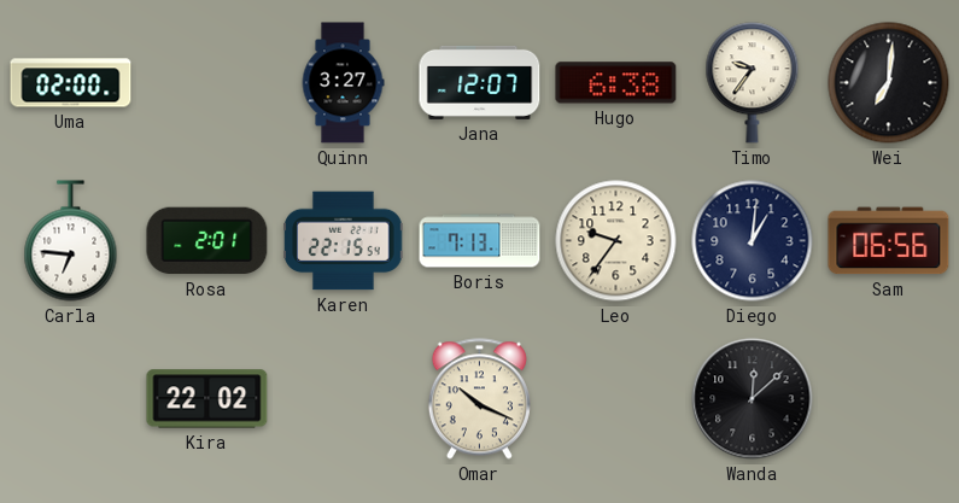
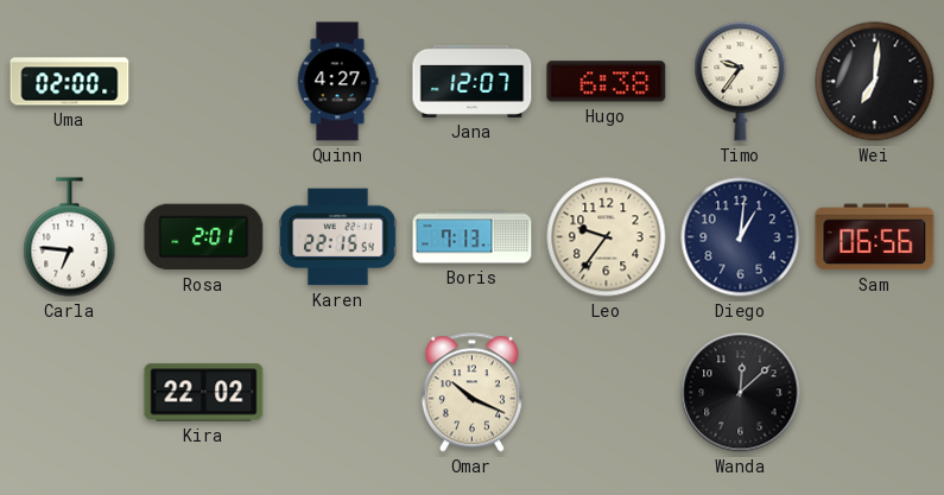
Quinn: 3:27 -> 4:27 (337, 82)
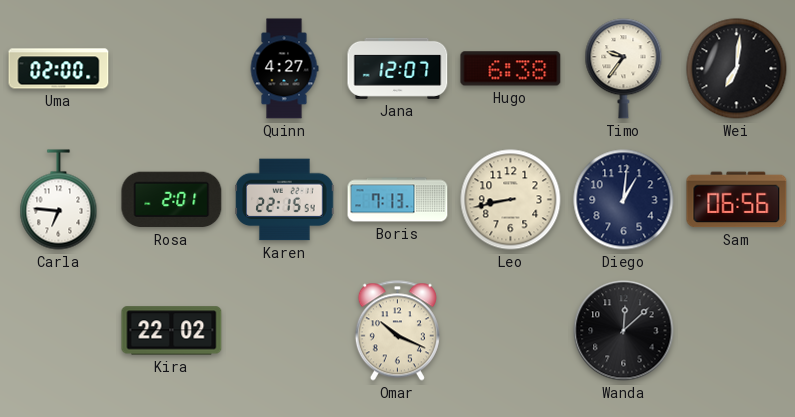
Leo: 9:36 -> 8:43 (511, 200)
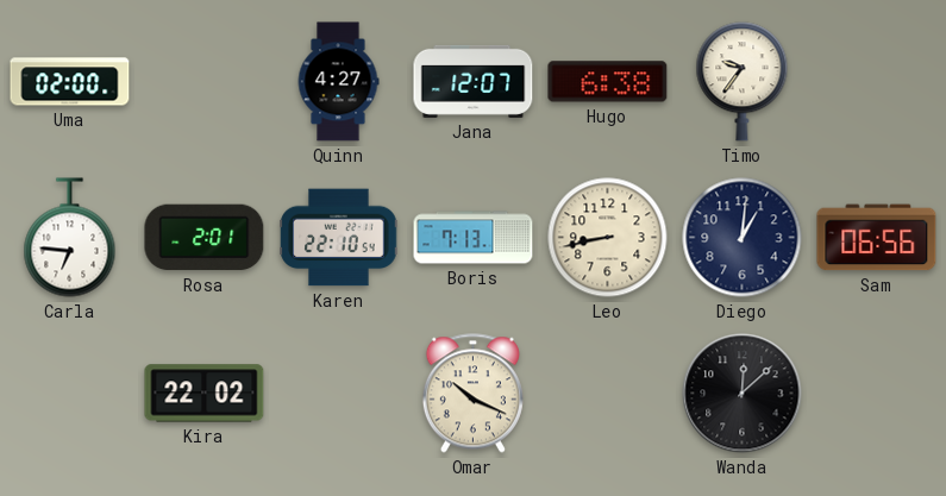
Wei: 7:01 -> none (737, 69)
Karen: 22:15 -> 22:10 (339, 238)
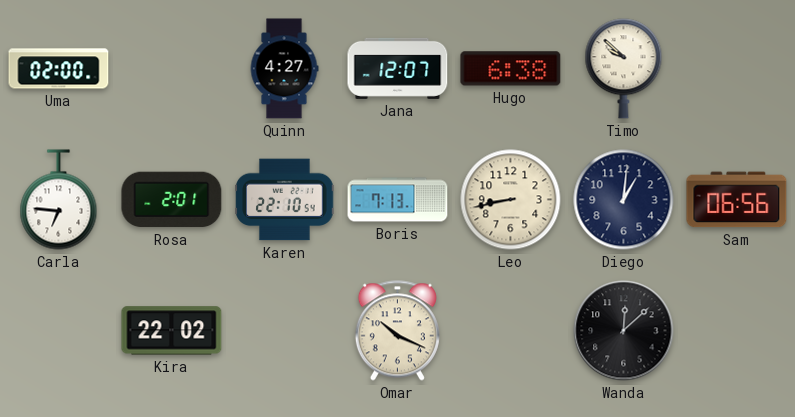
Timo: 9:36 -> 9:52 (624, 69)
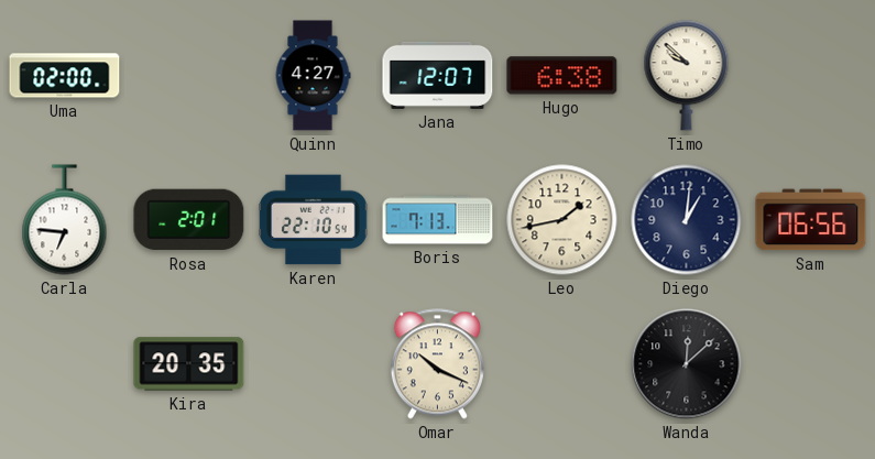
Leo: 8:43 -> 1:43 (562, 220)
Kira: 22:02 -> 20:35 (189, 364)
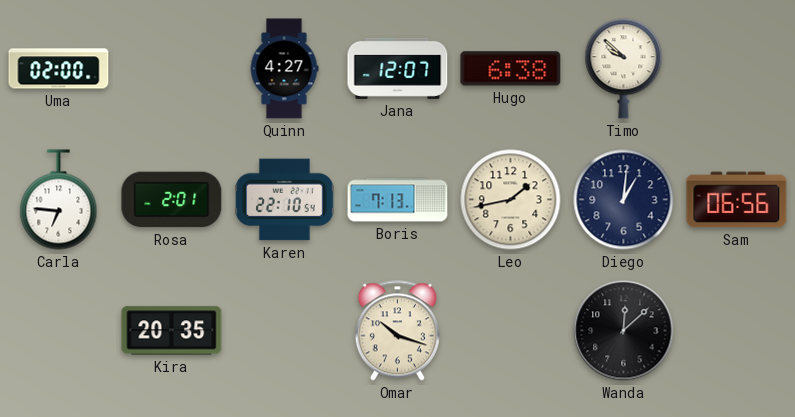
Omar: 10:19 -> 10:18 (397, 331)
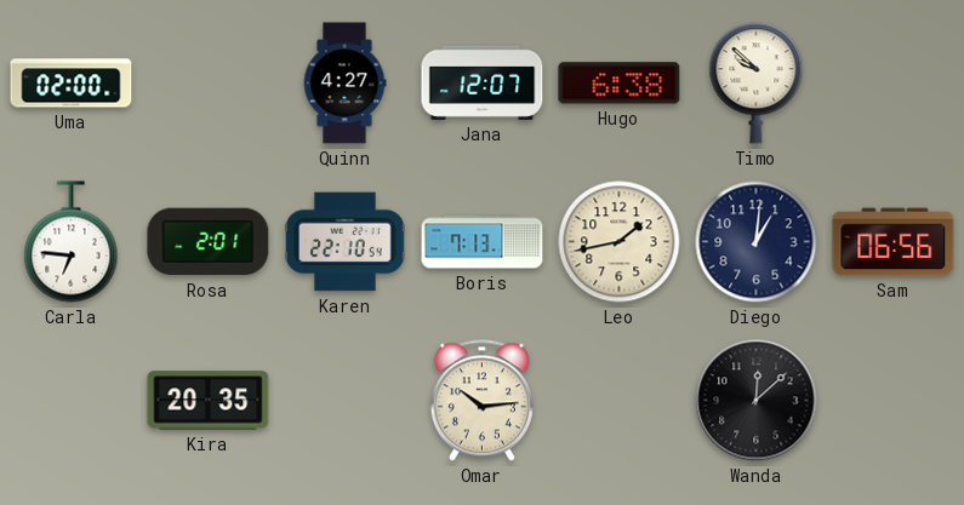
Omar: 10:18 -> 10:14 (481, 401)
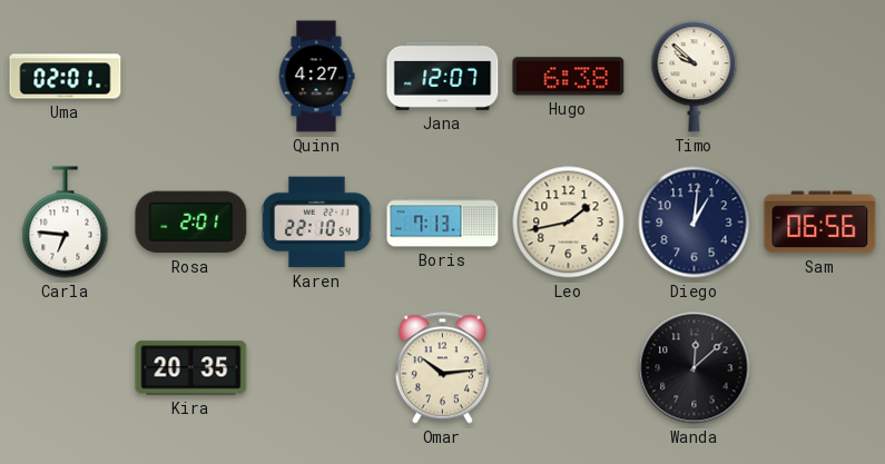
Uma: 02:00 -> 02:01 (66, 77)
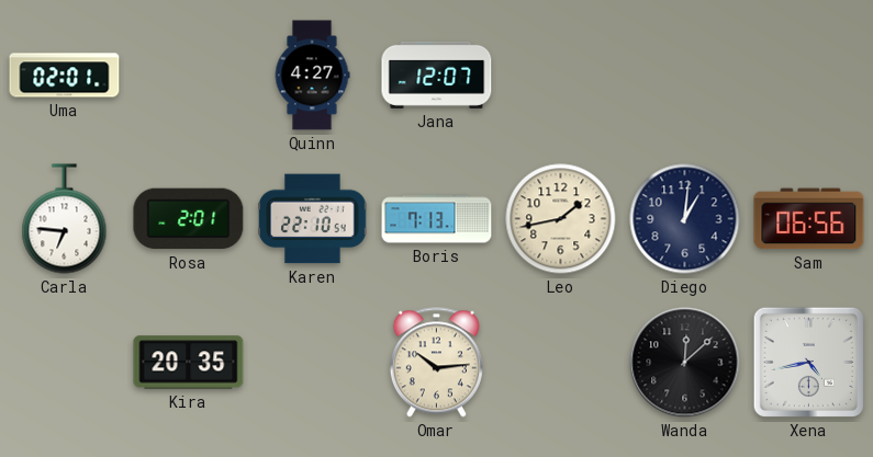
Hugo: 6:38 -> none (569, 77)
Timo: 9:52 -> none (695, 77)
Xena: none -> 4:43 (808, 362)
